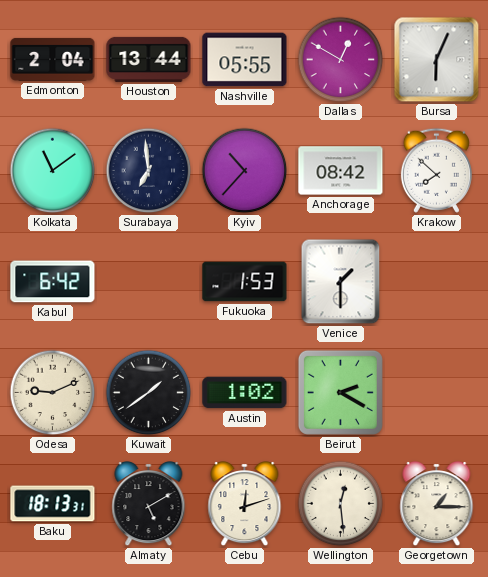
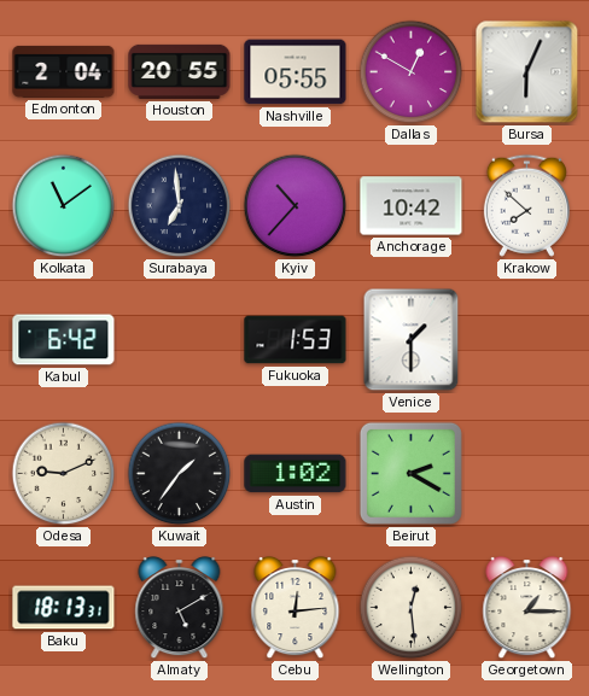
Houston: 13:44 -> 20:55 (180, 71)
Anchorage: 08:42 -> 10:42 (412, 206)
Kuwait: 1:39 -> 1:36 (180, 474)
Cebu: 12:12 -> 12:14 (296, 609)
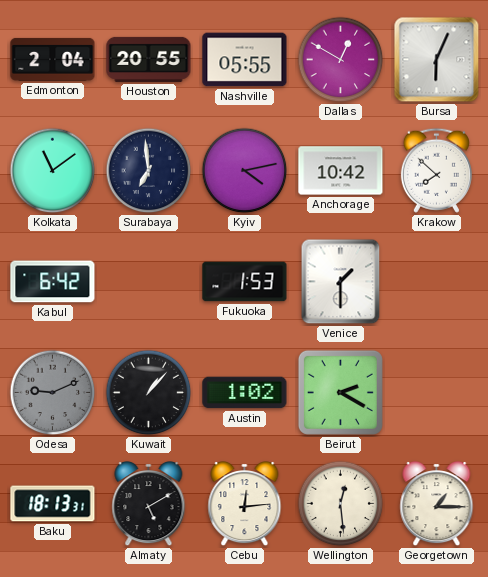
Kyiv: 10:37 -> 4:13 (245, 171)
Odesa dial: cream -> grey (53, 393)
Kuwait: 1:36 -> 1:07 (149, 393)
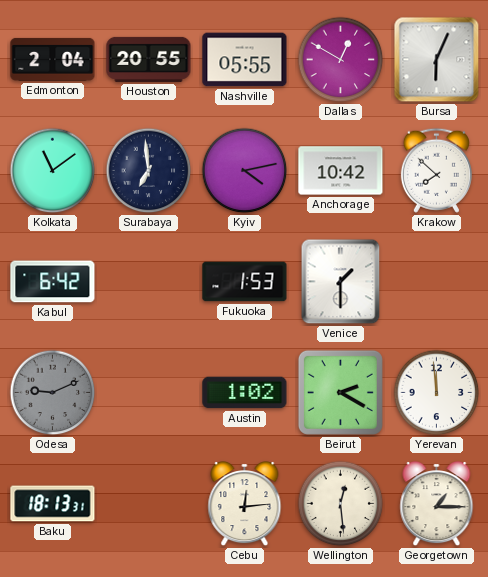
Kuwait: 1:07 -> none (149, 393)
Yerevan: none -> 11:59 (437, 393)
Almaty: 5:10 -> none (149, 505)
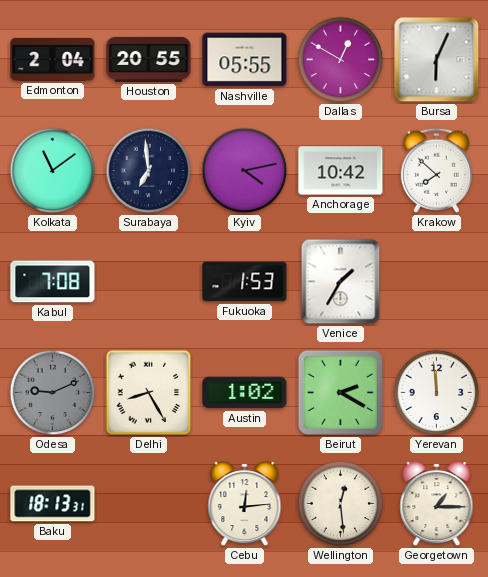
Kabul: 6:42 -> 7:08 (53, 282)
Venice: 1:30 -> 1:35 (341, 282)
Delhi: none -> 8:25 (149, 393)
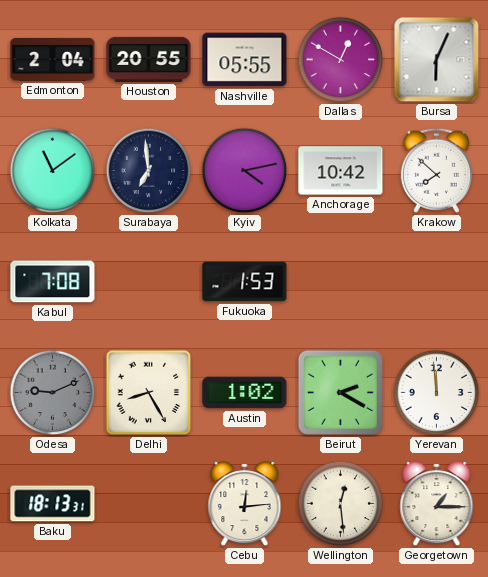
Venice: 1:35 -> none (341, 282)
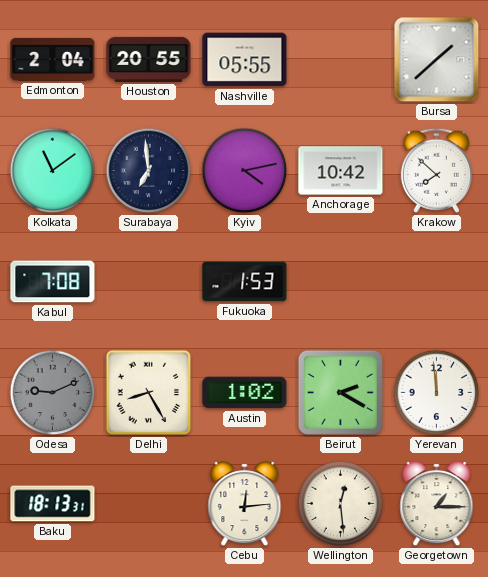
Dallas: 12:50 -> none (341, 60)
Bursa: 6:04 -> 1:38 (437, 60)
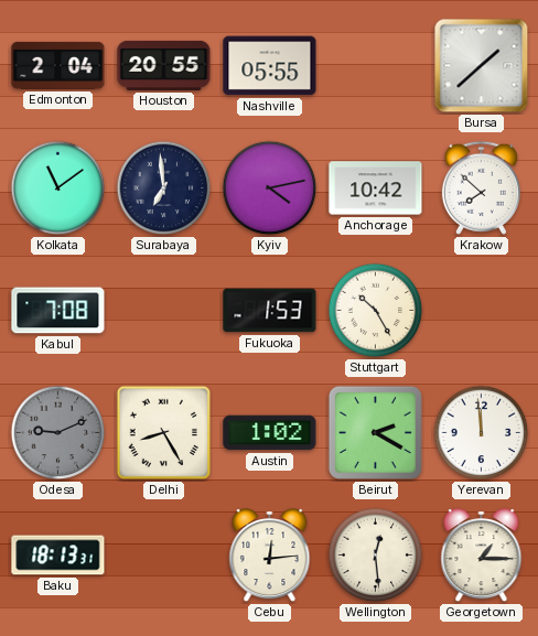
Stuttgart: none -> 10:25 (376, 311)
